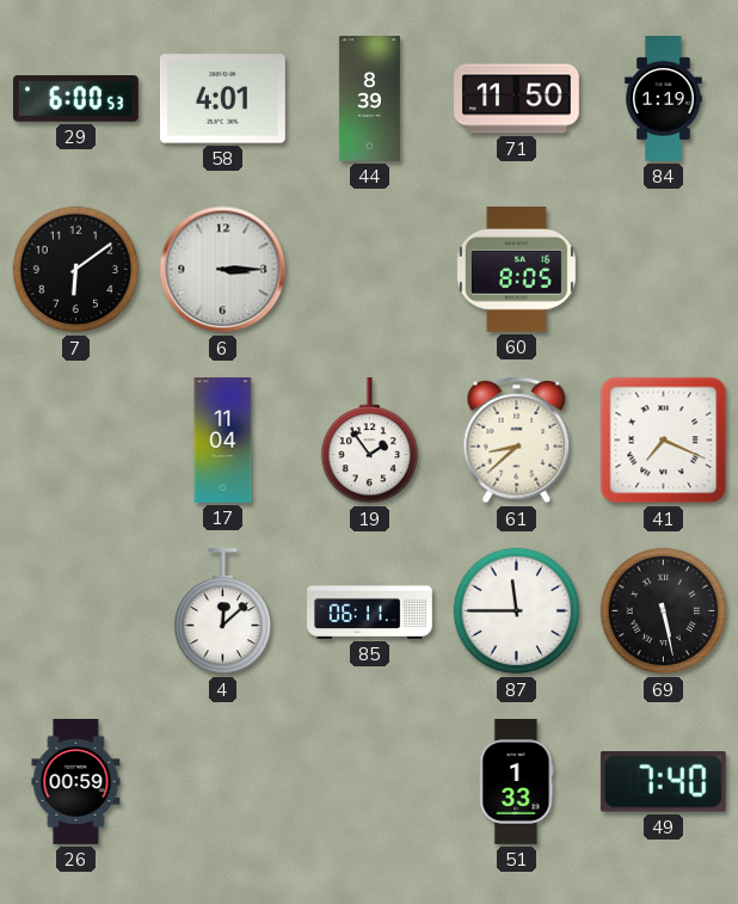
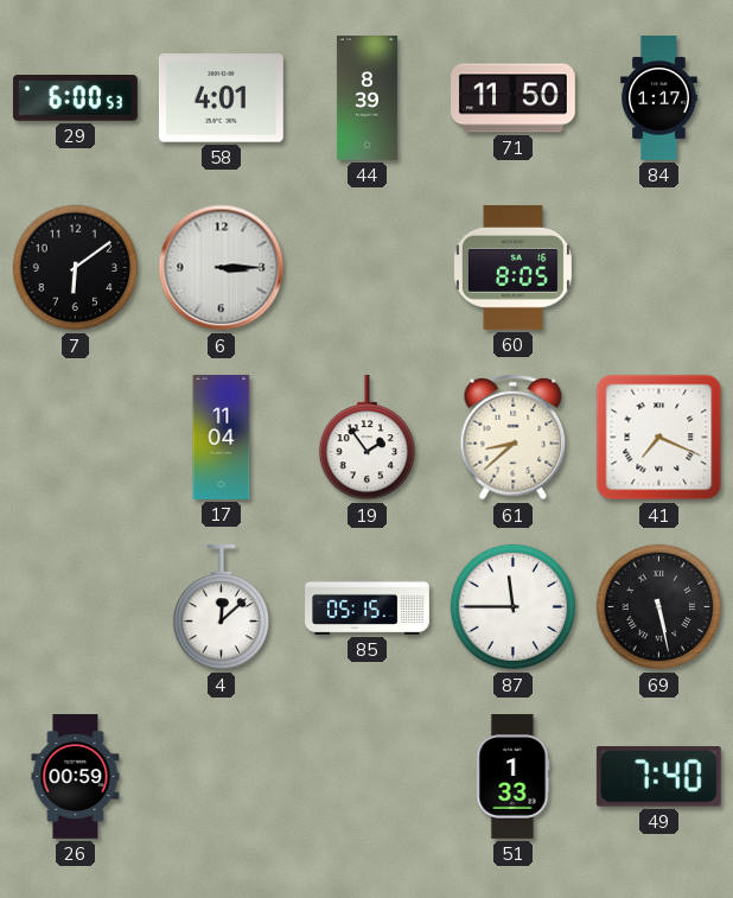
84: 1:19 -> 1:17 (659, 98)
85: 06:11 -> 05:15 (368, 606)
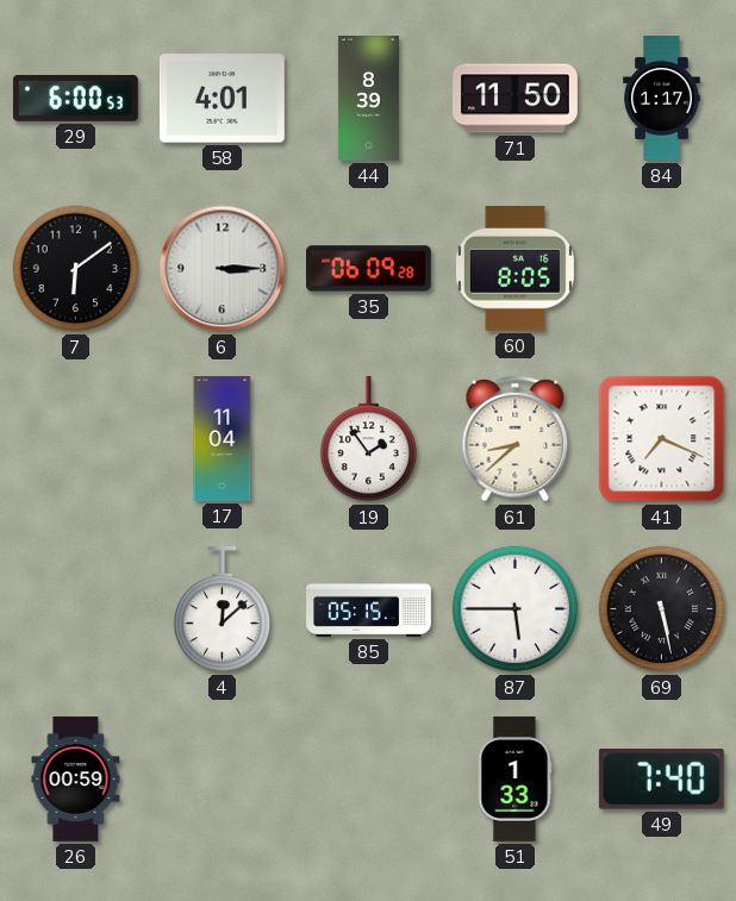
35: none -> 06:09 (369, 269)
87: 11:45 -> 5:45 (516, 609)
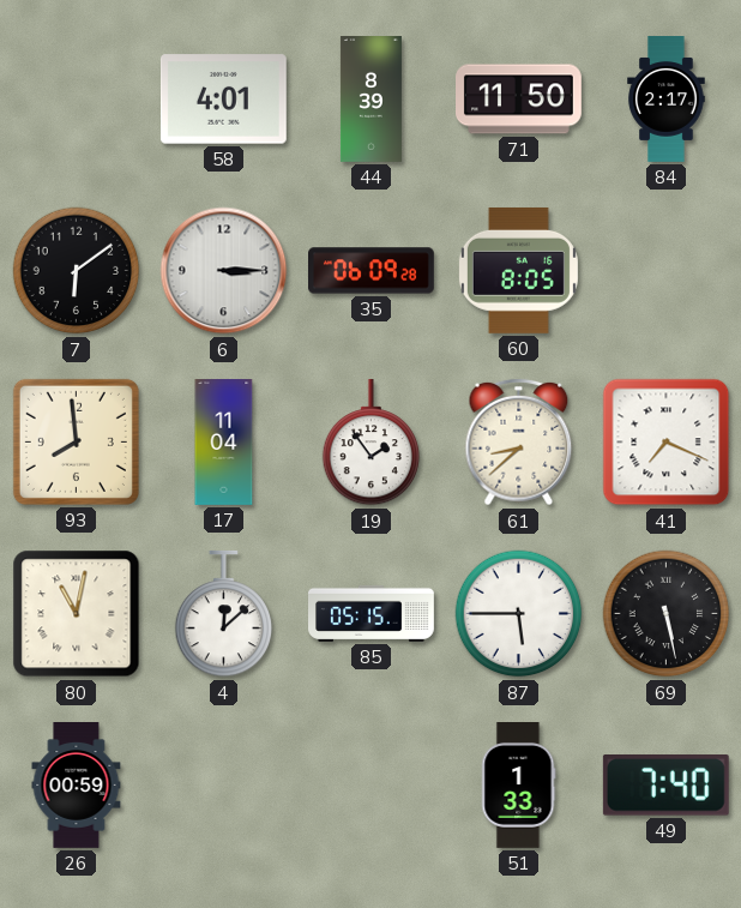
29: 6:00 -> none (75, 99)
84: 1:17 -> 2:17 (667, 100)
93: none -> 7:59 (76, 441)
80: none -> 11:02 (77, 614)
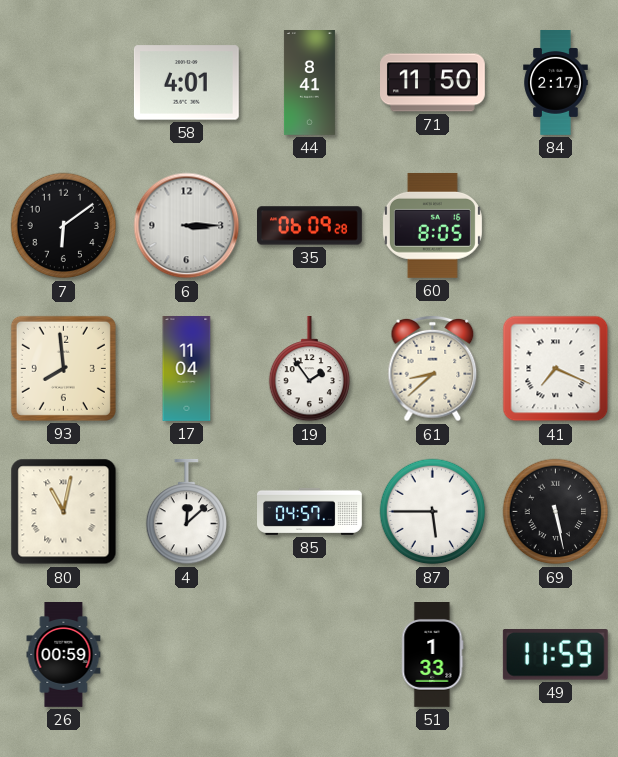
44: 8:39 -> 8:41 (309, 83)
85: 05:15 -> 04:57 (310, 511)
49: 7:40 -> 11:59 (555, 655)
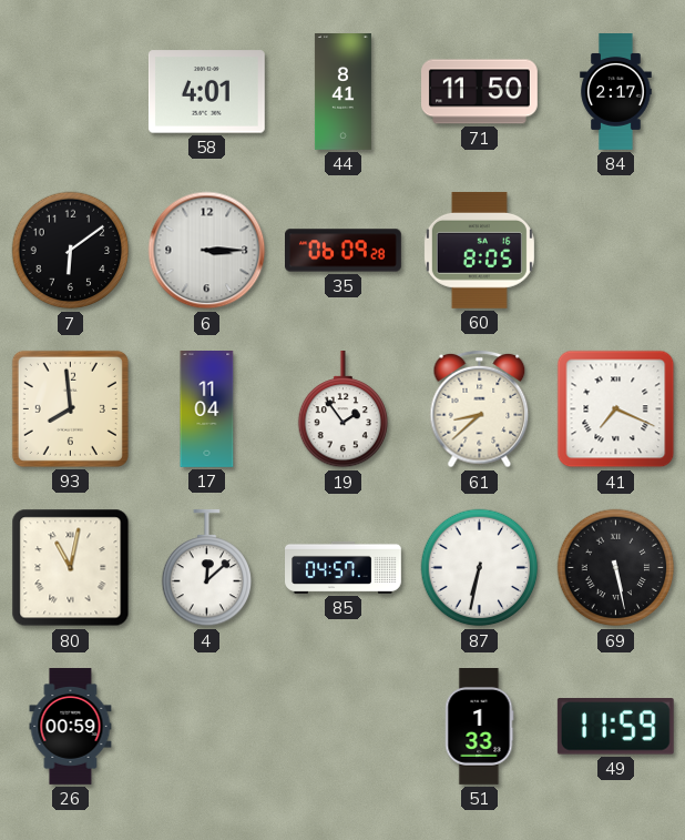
87: 5:45 -> 6:32 (480, 568)
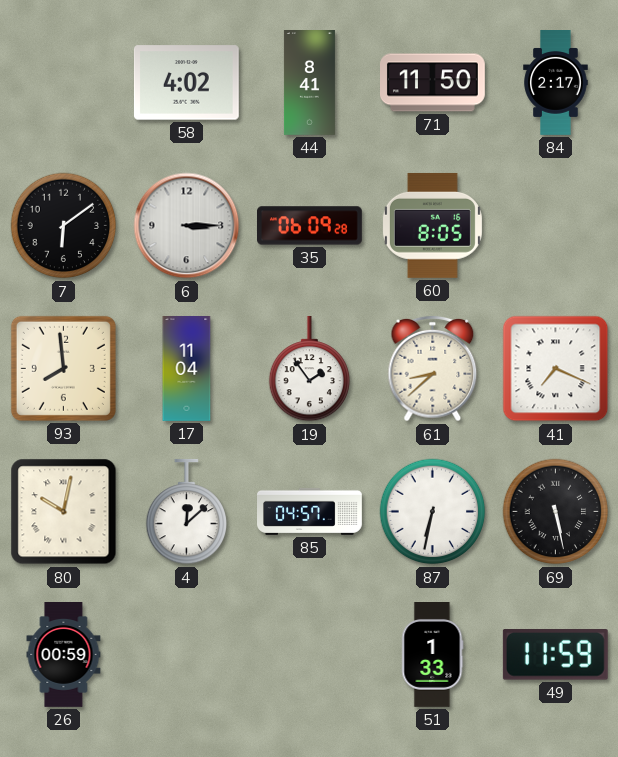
58: 4:01 -> 4:02 (186, 83)
80: 11:02 -> 10:02 (64, 512)
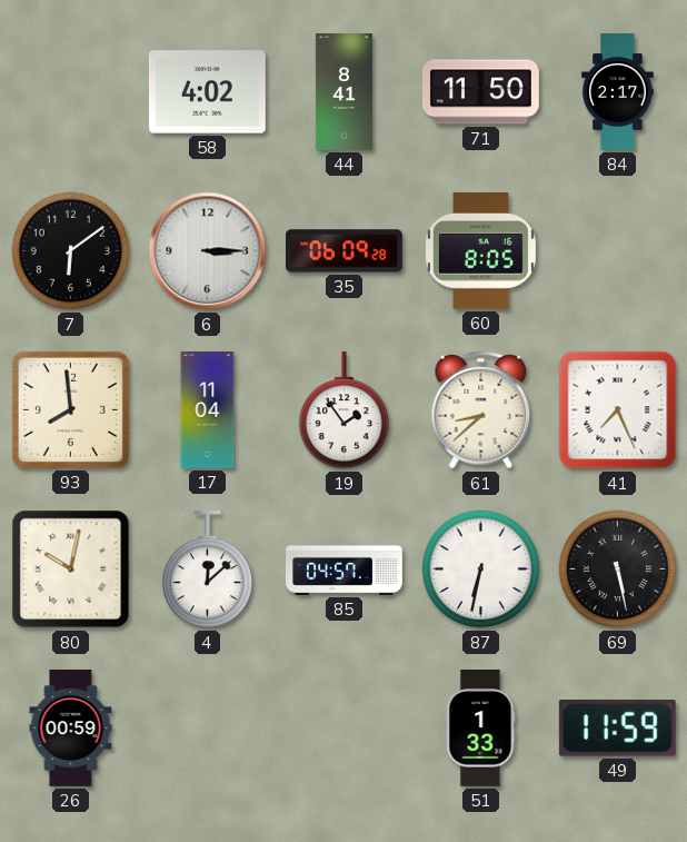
41: 7:19 -> 7:26 (618, 410)
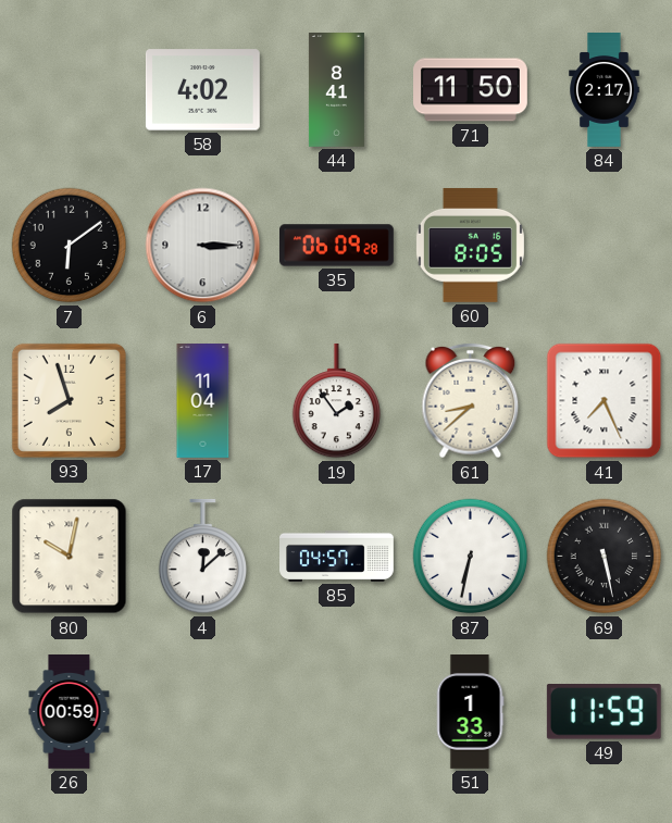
93: 7:59 -> 7:57 (69, 400)
